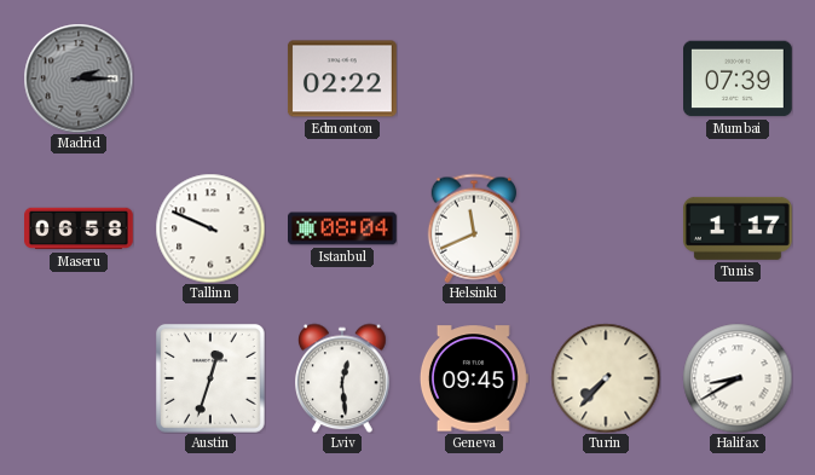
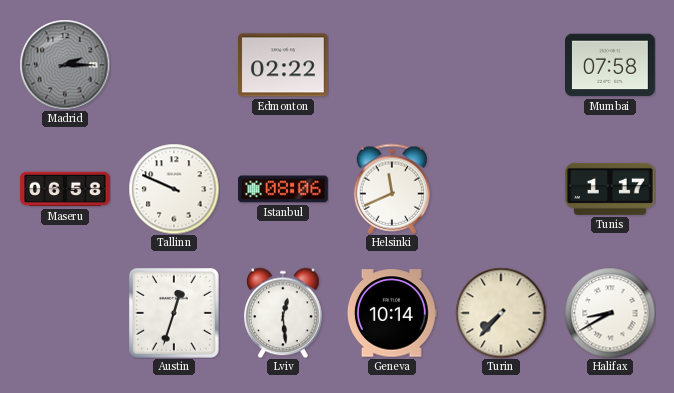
Mumbai: 07:39 -> 07:58 (611, 65)
Istanbul: 08:04 -> 08:06 (284, 189)
Geneva: 09:45 -> 10:14 (392, 313)
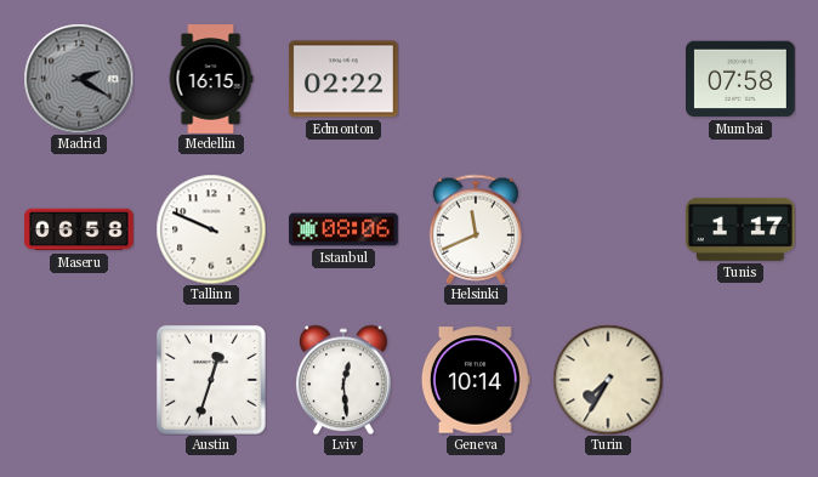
Madrid: 2:15 -> 2:20 (79, 79)
Medellin: none -> 16:15 (211, 80)
Turin: 7:37 -> 7:35 (608, 380)
Halifax: 8:40 -> none (610, 313)
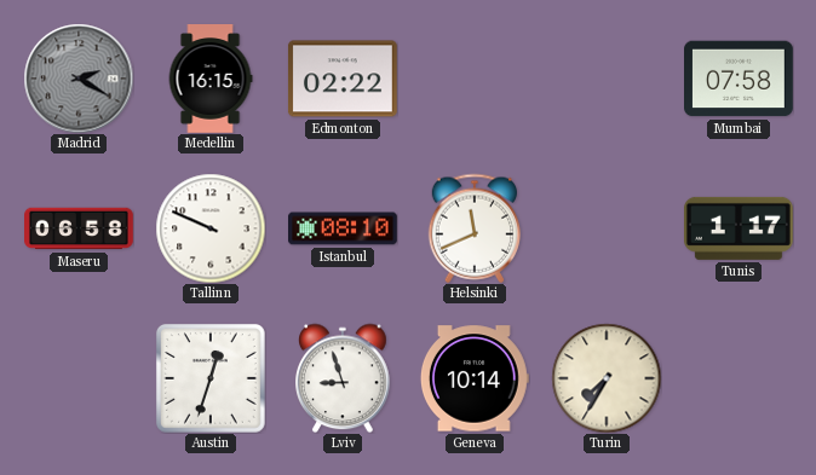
Istanbul: 08:06 -> 08:10 (344, 228)
Lviv: 12:29 -> 8:57 (344, 378)
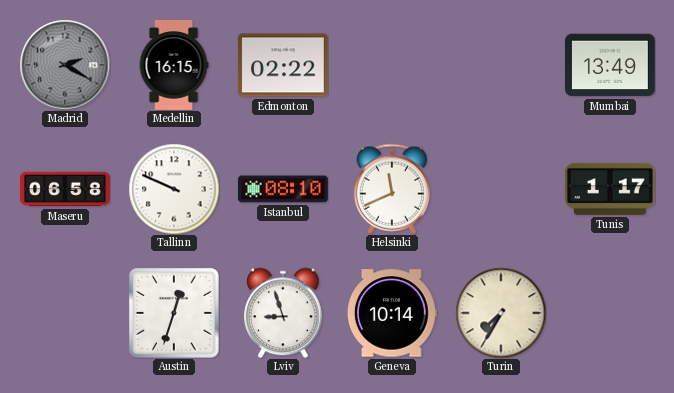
Mumbai: 07:58 -> 13:49 (611, 65)
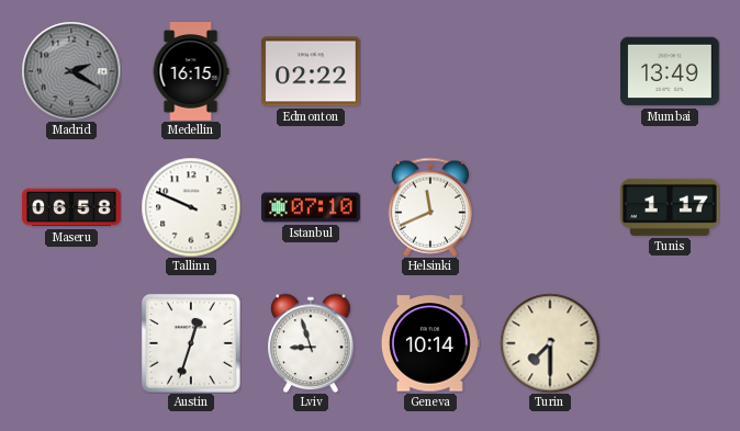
Istanbul: 08:10 -> 07:10 (312, 207)
Turin: 7:35 -> 7:30 (550, 343)
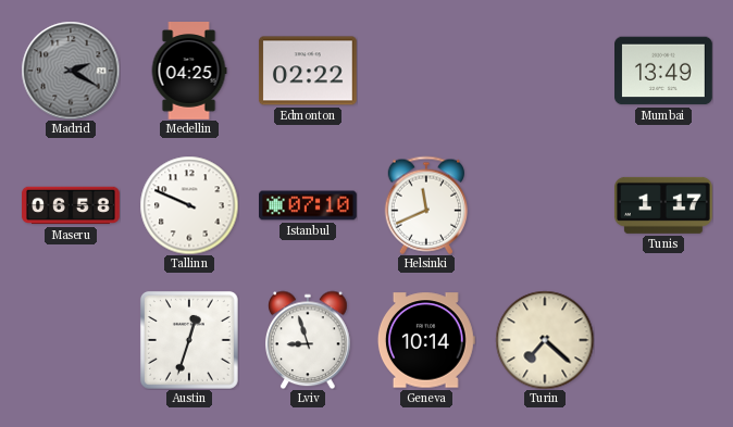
Medellin: 16:15 -> 04:25 (189, 72)
Turin: 7:30 -> 7:22 (545, 340)
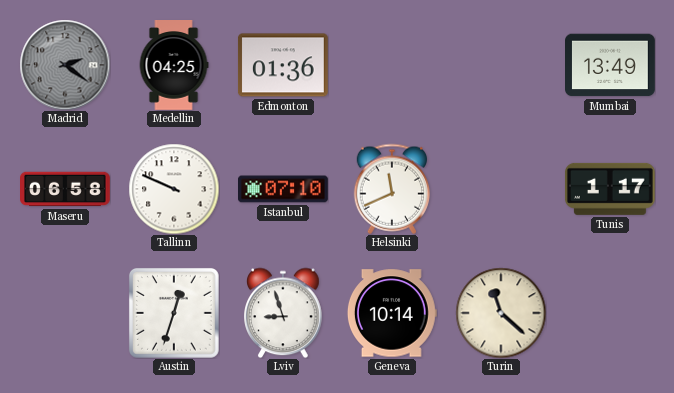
Madrid: 2:20 -> 2:21 (65, 65)
Edmonton: 02:22 -> 01:36 (283, 65)
Turin: 7:22 -> 11:22 (501, 313)
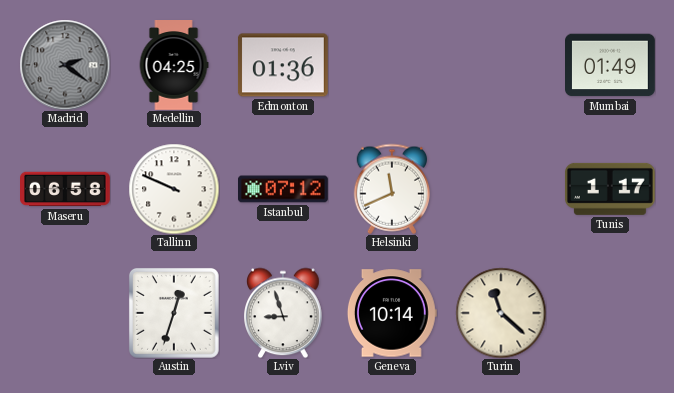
Mumbai: 13:49 -> 01:49 (611, 65)
Istanbul: 07:10 -> 07:12 (284, 189)
